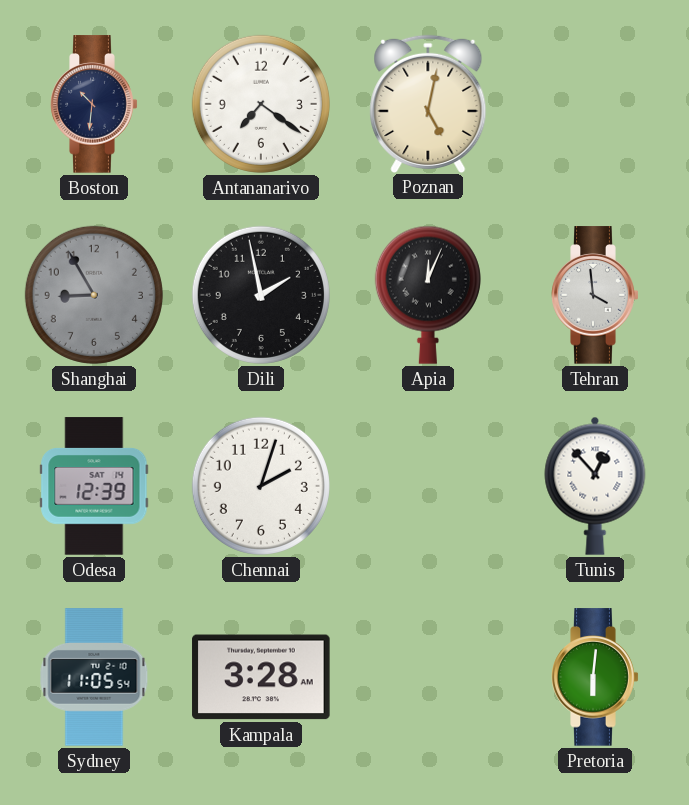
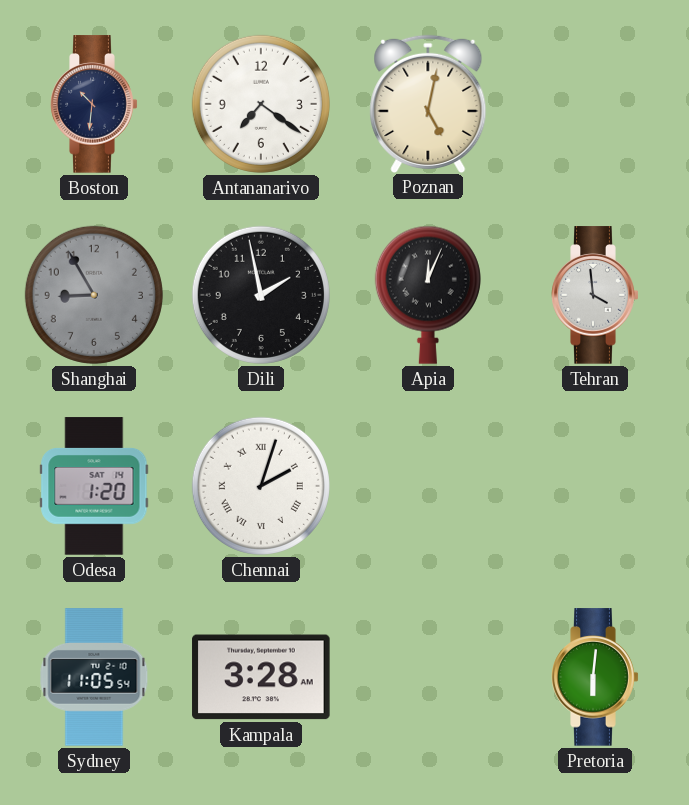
Odesa: 12:39 -> 1:20 (94, 486)
Chennai numerals: Arabic -> Roman (261, 486)
Tunis: 12:53 -> none (595, 486)
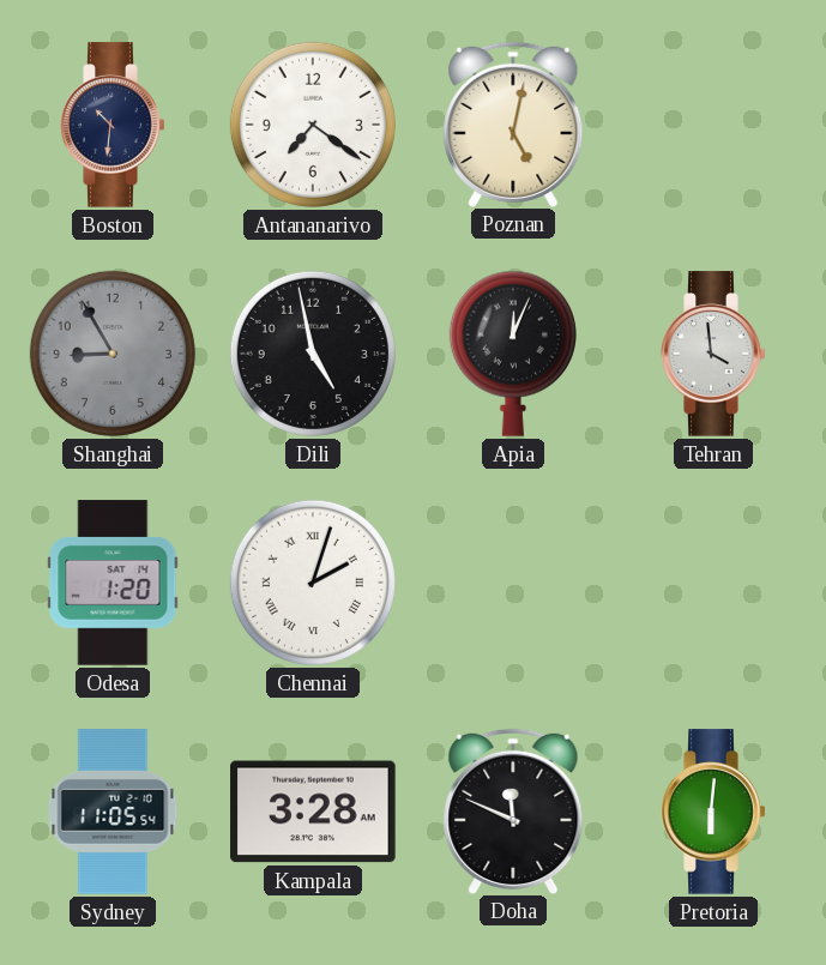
Dili: 1:58 -> 4:58 (313, 354)
Doha: none -> 11:49 (513, 810)
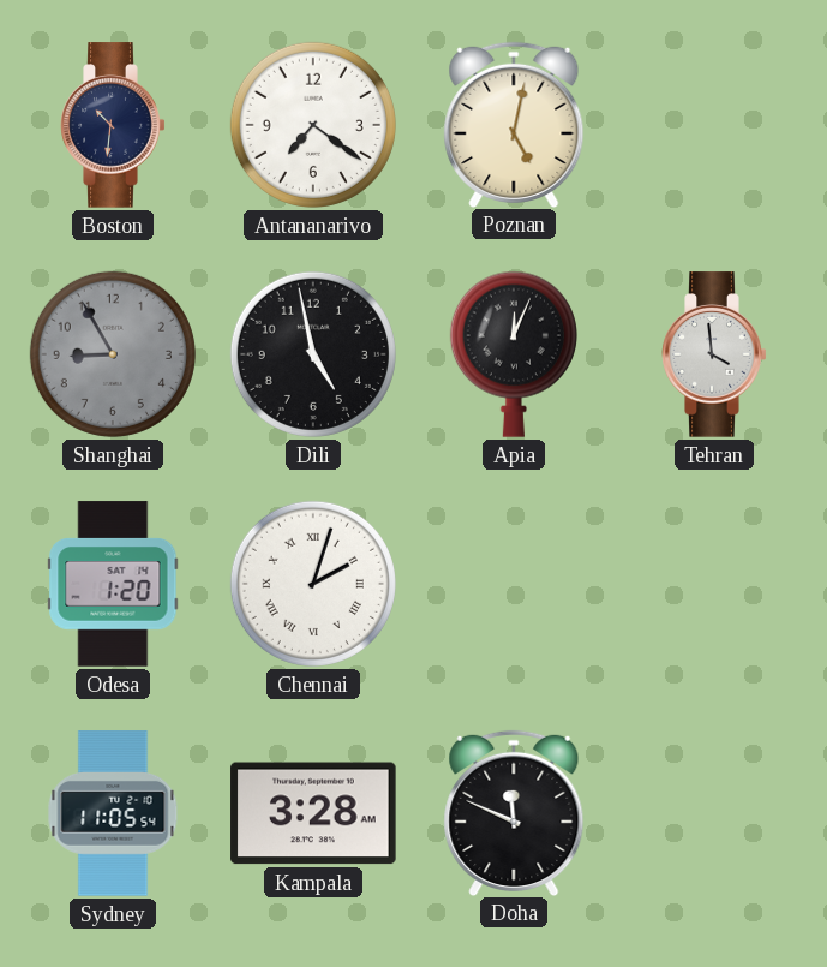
Pretoria: 6:01 -> none (713, 812)
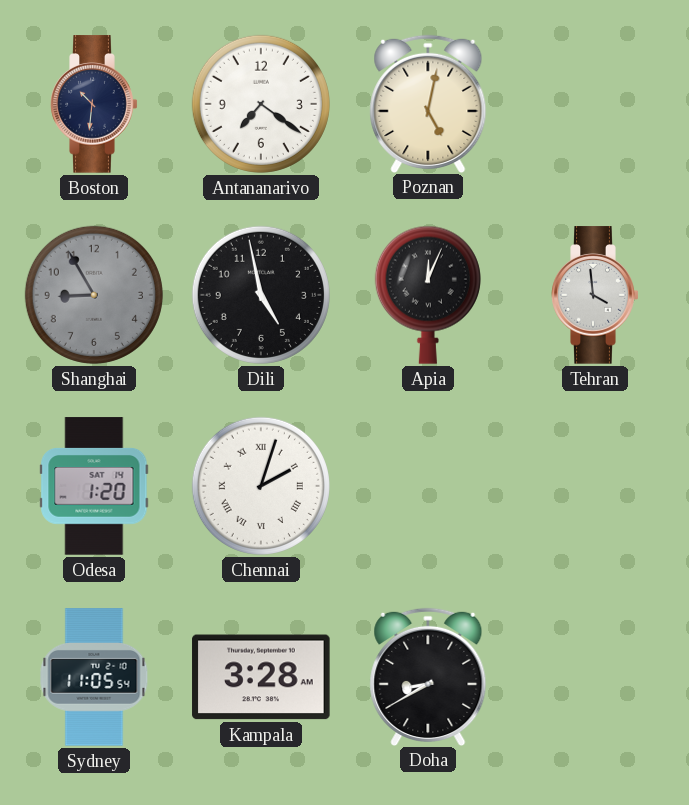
Doha: 11:49 -> 8:40 (428, 676)
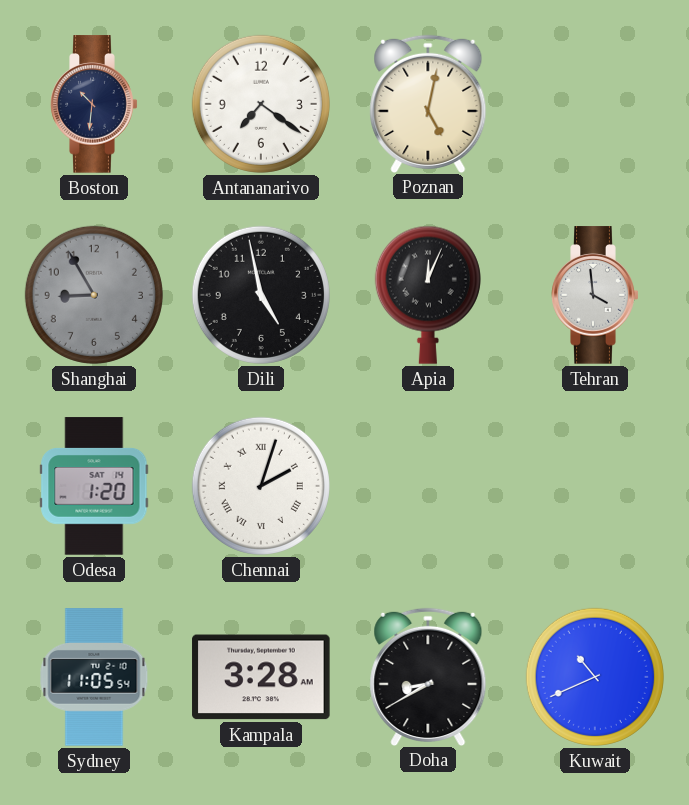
Kuwait: none -> 10:41 (595, 677)
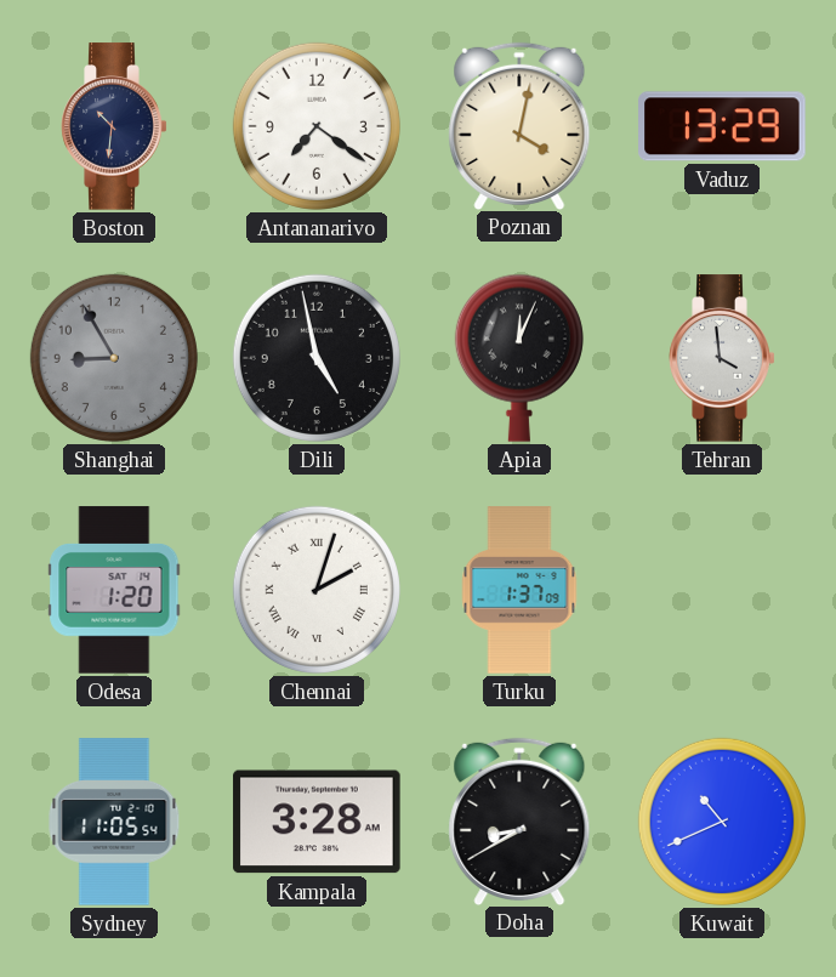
Poznan: 5:02 -> 4:02 (519, 125)
Vaduz: none -> 13:29 (722, 126)
Turku: none -> 1:37 (519, 590)
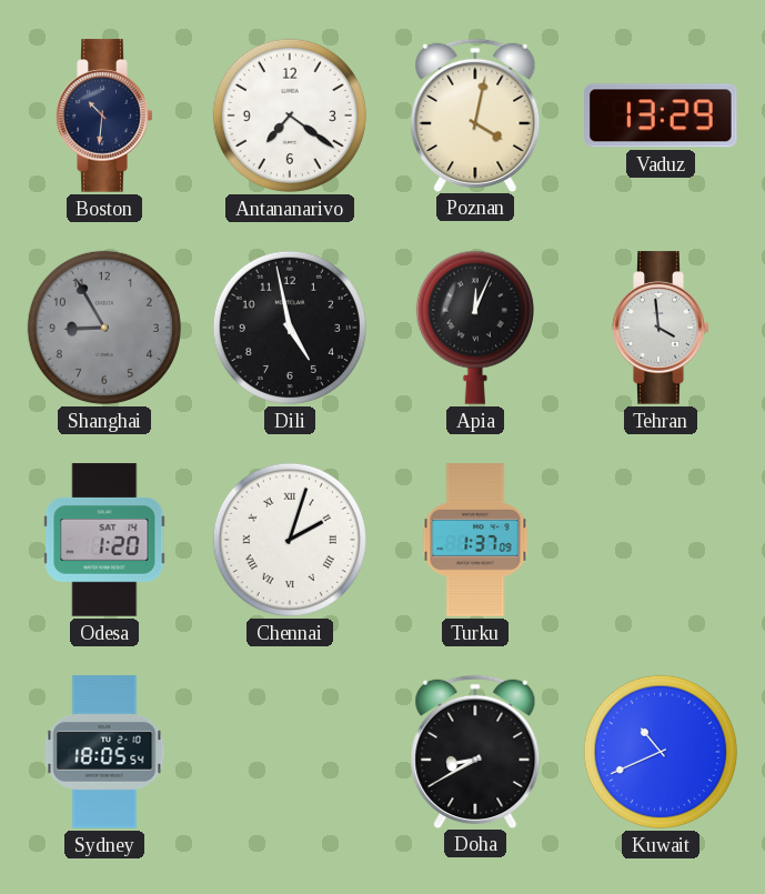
Sydney: 11:05 -> 18:05 (104, 752)
Kampala: 3:28 -> none (317, 822)
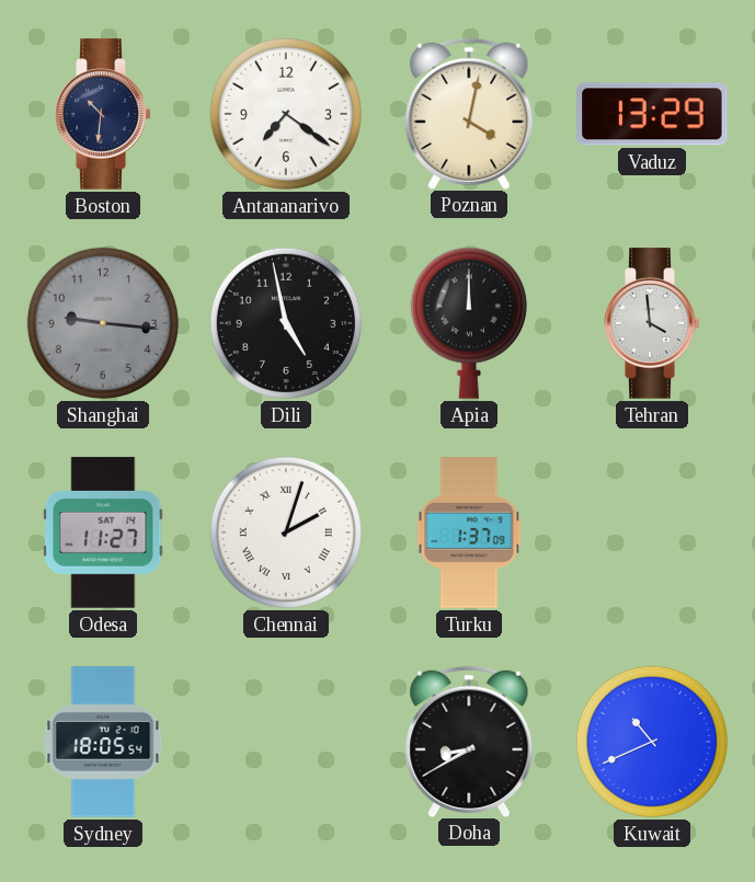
Shanghai: 8:55 -> 9:16 (103, 323)
Apia: 12:04 -> 12:00 (469, 323)
Odesa: 1:20 -> 11:27 (103, 532)
